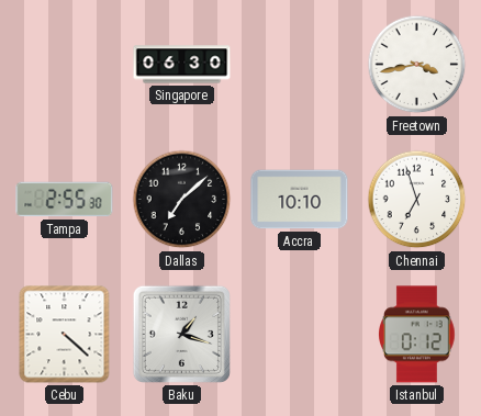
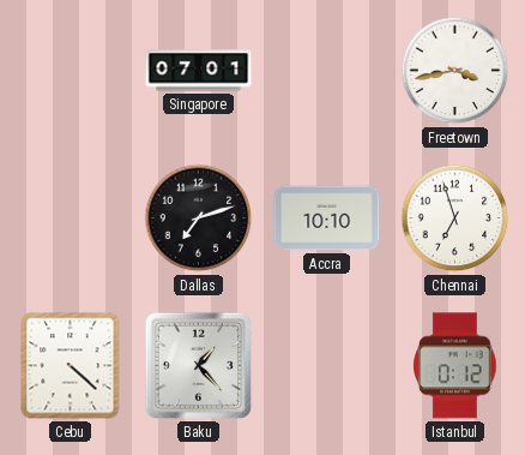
Singapore: 06:30 -> 07:01 (199, 71)
Tampa: 2:55 -> none (65, 200)
Dallas: 7:08 -> 7:12 (199, 218)
Baku: 1:18 -> 1:23 (198, 365)
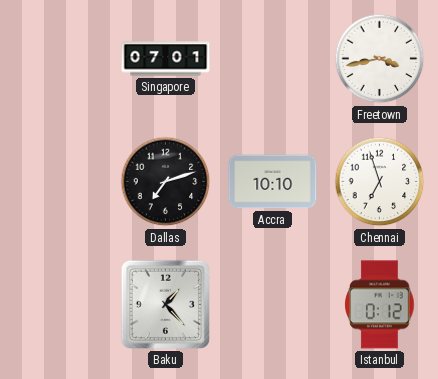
Cebu: 4:22 -> none (71, 366)
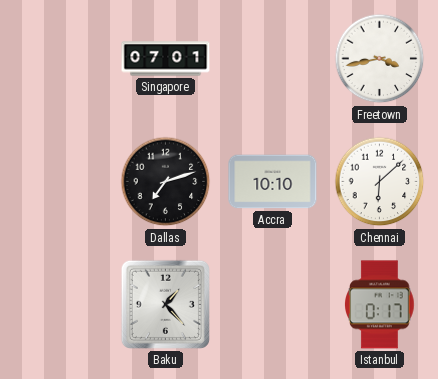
Chennai: 6:57 -> 6:08 (380, 182)
Istanbul: 0:12 -> 0:17 (380, 305)
